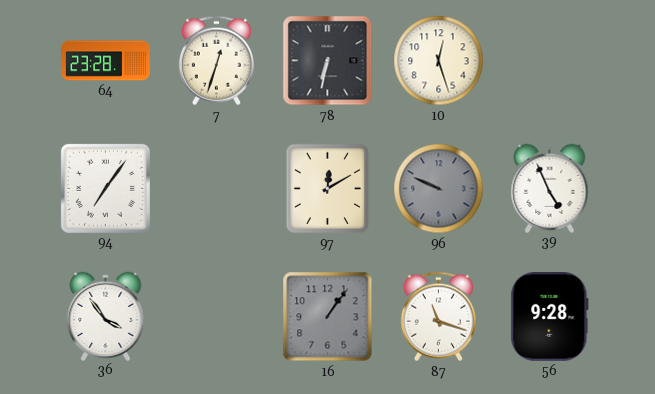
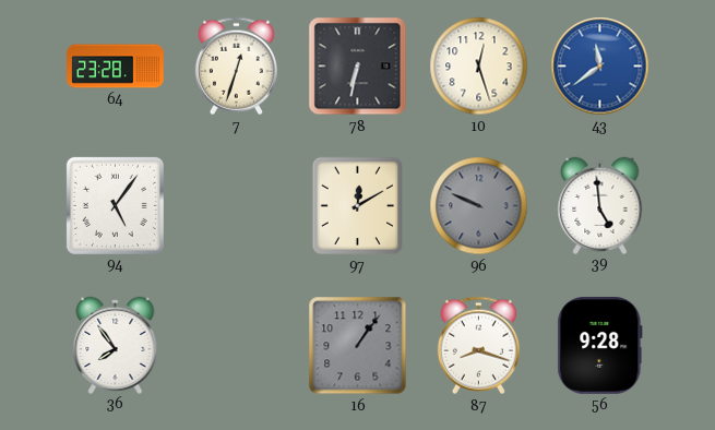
43: none -> 11:39 (600, 67)
94: 7:06 -> 5:06 (115, 205)
39: 4:56 -> 4:59 (600, 205)
36: 3:54 -> 7:54 (116, 345)
87: 11:18 -> 8:18 (478, 346)
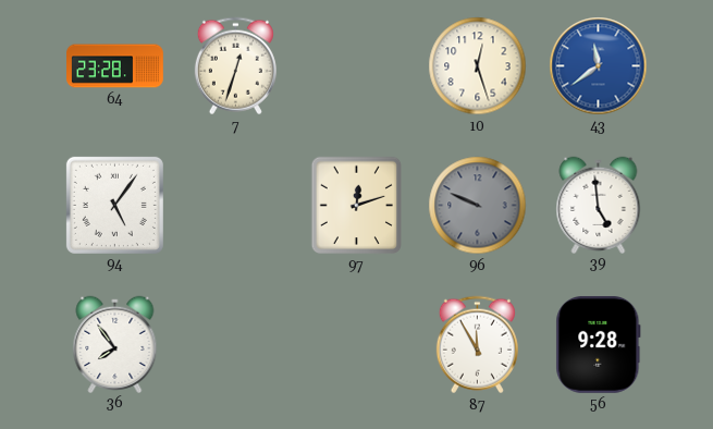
78: 6:32 -> none (358, 67)
97: 12:10 -> 12:12 (356, 206)
16: 1:06 -> none (358, 346)
87: 8:18 -> 11:55 (477, 345)
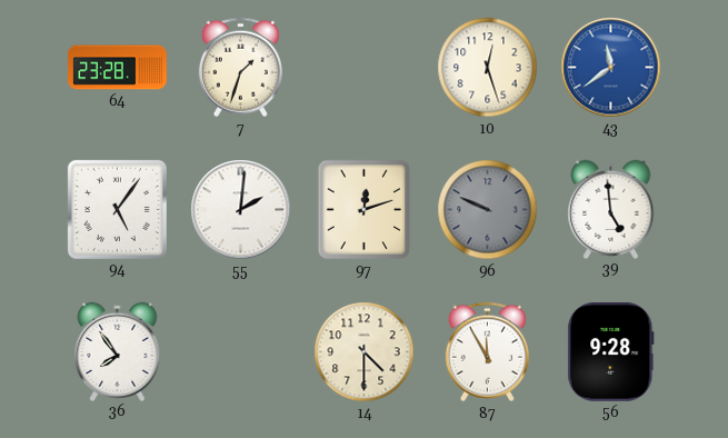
7: 12:33 -> 1:33 (240, 68)
55: none -> 2:01 (241, 210)
14: none -> 4:30 (365, 352)
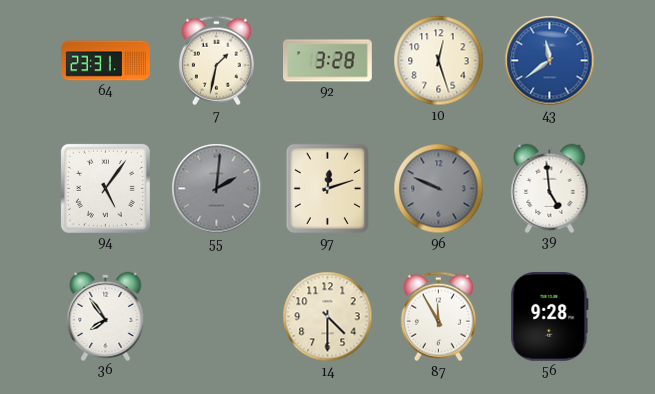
64: 23:28 -> 23:31 (106, 61)
7: 1:33 -> 1:32 (216, 61)
92: none -> 3:28 (328, 61)
55 dial: white -> grey (217, 189)
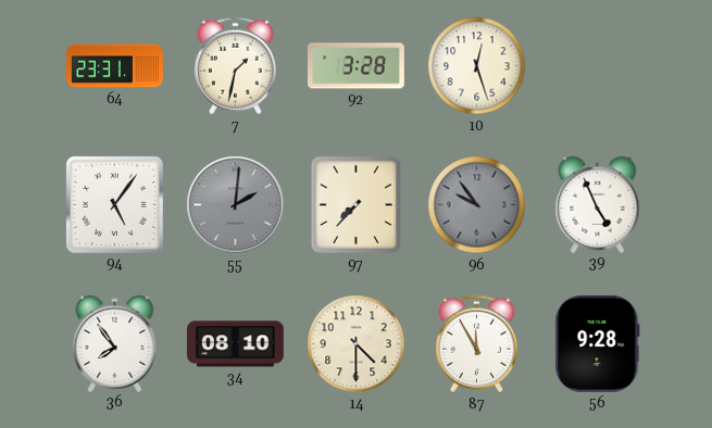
43: 11:39 -> none (550, 61)
97: 12:12 -> 7:37 (355, 205)
96: 9:49 -> 9:54 (477, 205)
39: 4:59 -> 4:56 (598, 204)
34: none -> 08:10 (236, 344)
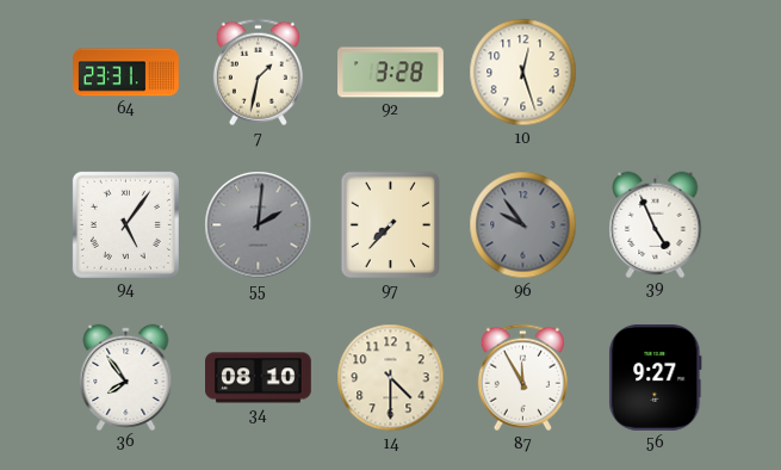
56: 9:28 -> 9:27 (656, 377)
